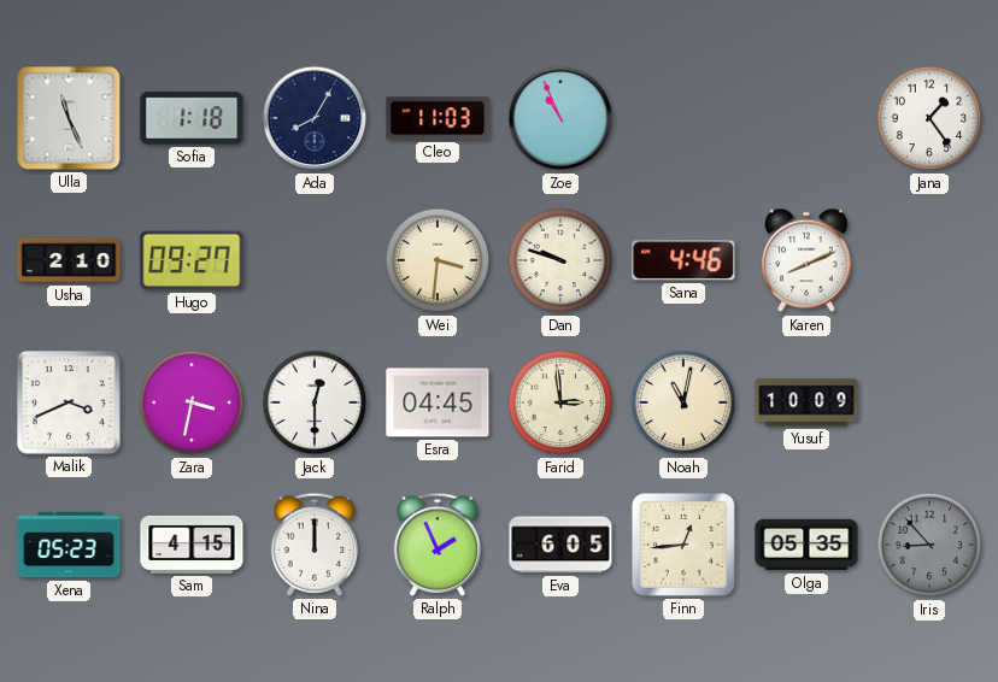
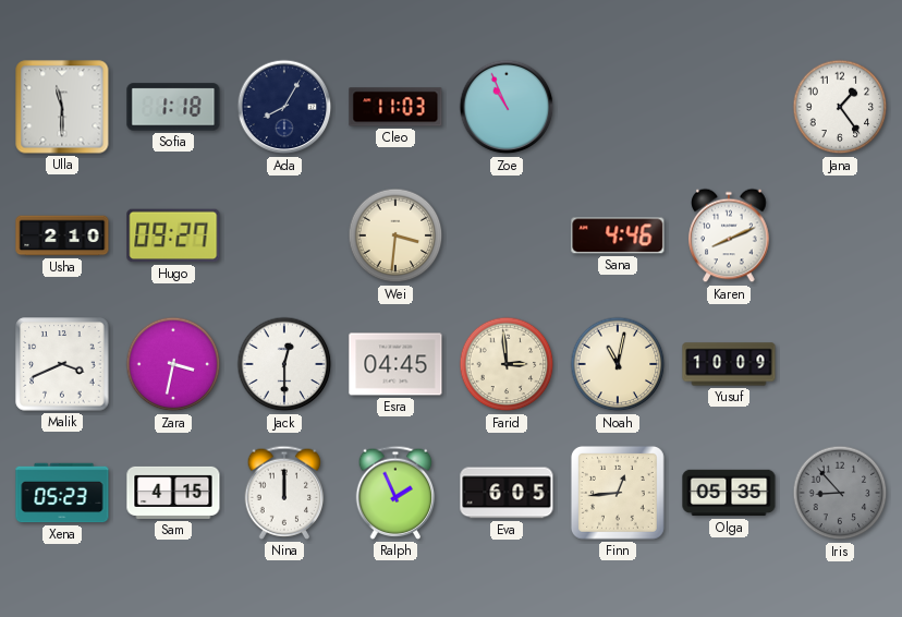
Ulla: 11:26 -> 11:30 (62, 107)
Dan: 9:48 -> none (560, 260)
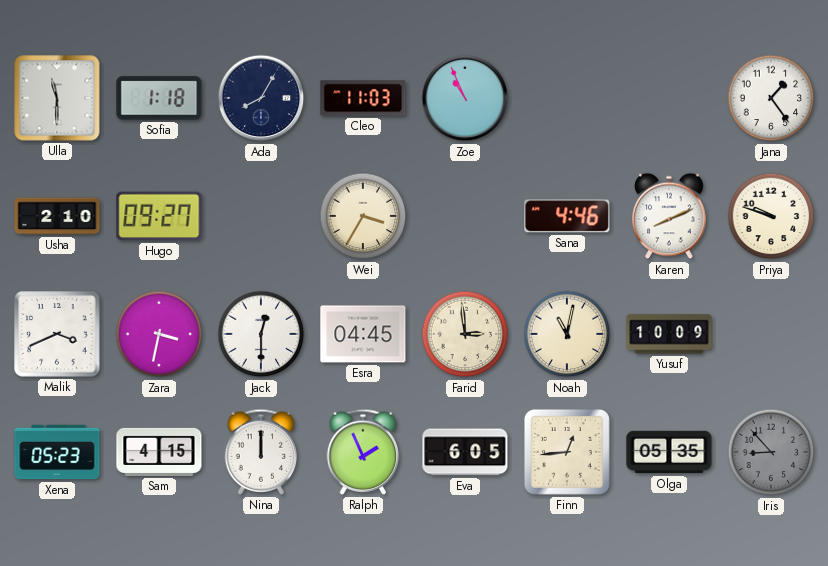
Wei: 3:31 -> 3:35 (363, 216)
Priya: none -> 9:48 (771, 216)
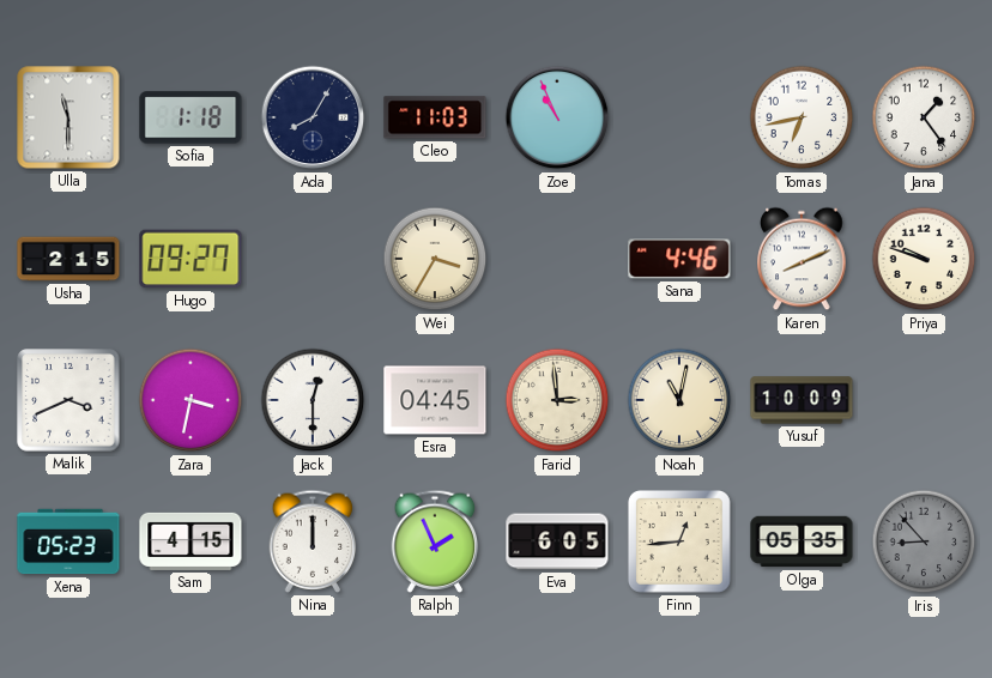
Tomas: none -> 6:43 (802, 117)
Usha: 2:10 -> 2:15 (68, 259)
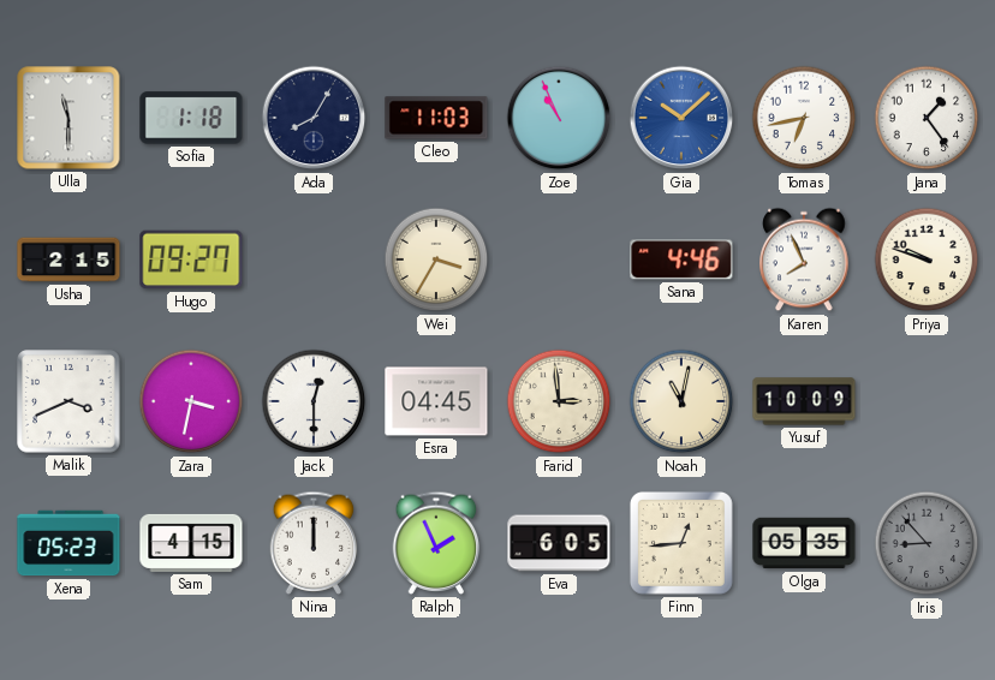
Gia: none -> 10:08 (681, 118)
Karen: 8:11 -> 7:56 (804, 260)
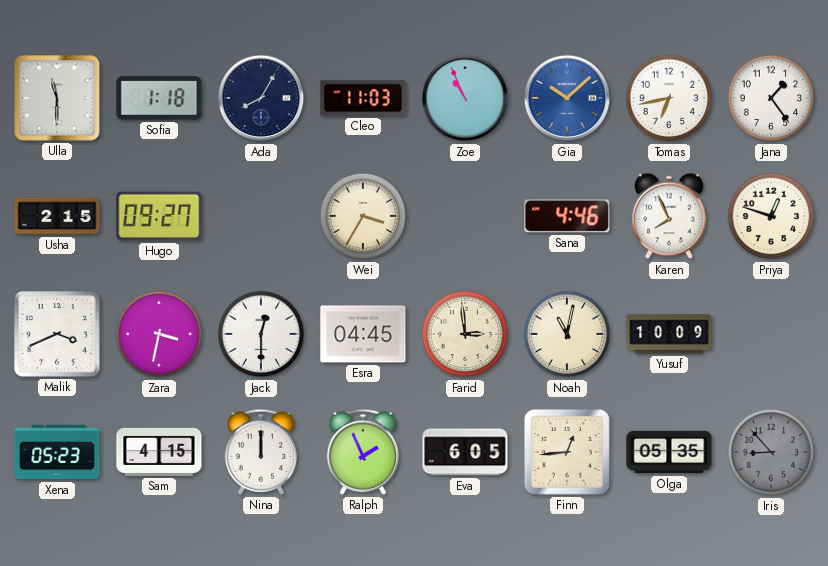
Priya: 9:48 -> 12:48 (771, 216)
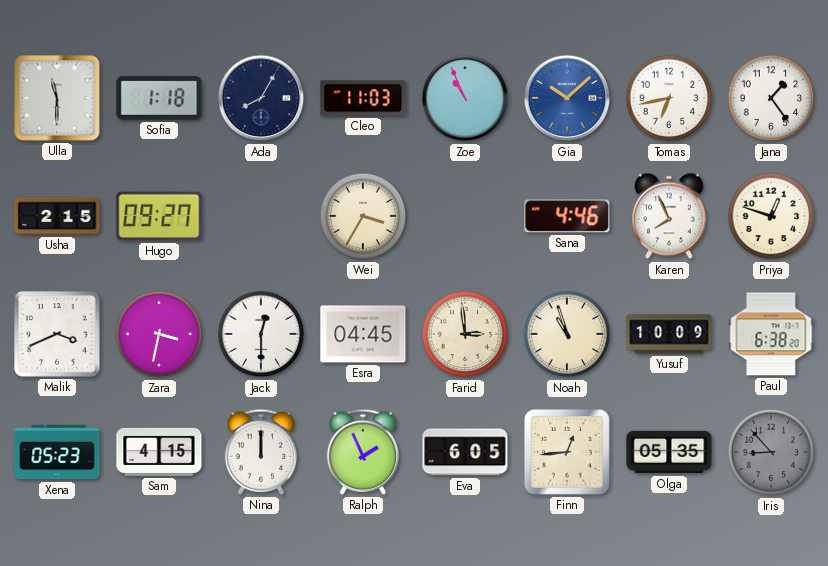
Noah: 11:02 -> 10:57 (567, 334)
Paul: none -> 6:38 (771, 334)
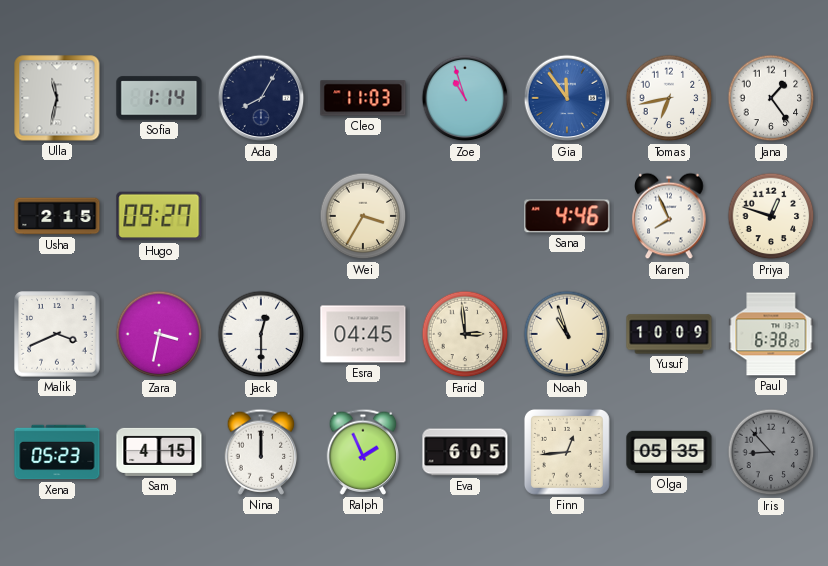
Ulla: 11:30 -> 11:32 (57, 98)
Sofia: 1:18 -> 1:14 (159, 98)
Zoe: 10:56 -> 10:57 (465, 98)
Gia: 10:08 -> 11:54 (567, 98)
